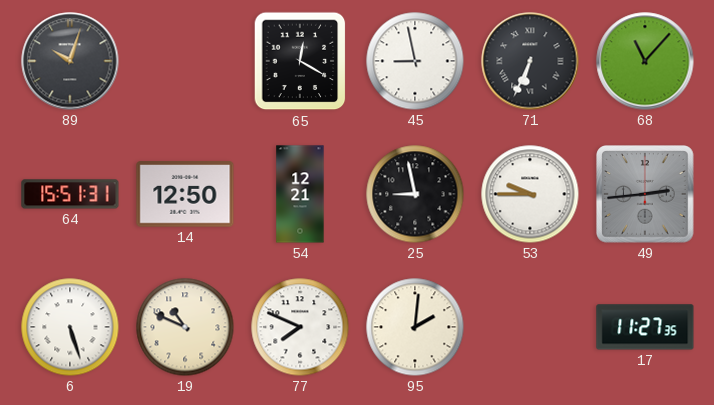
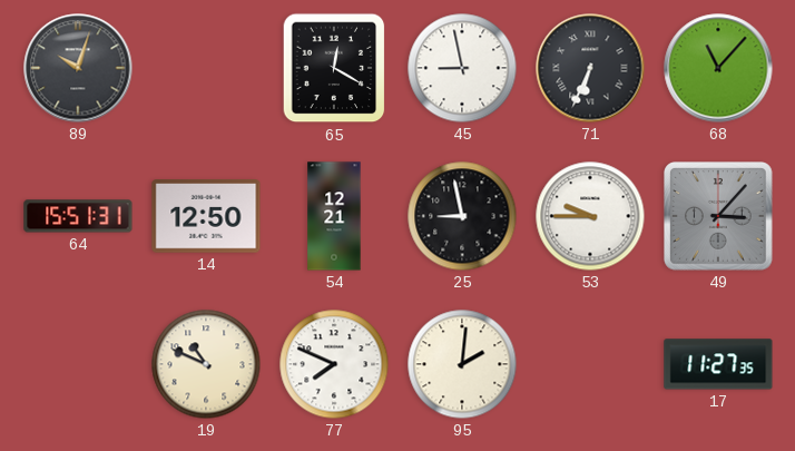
49: 2:44 -> 3:07 (719, 217)
6: 5:27 -> none (70, 327)
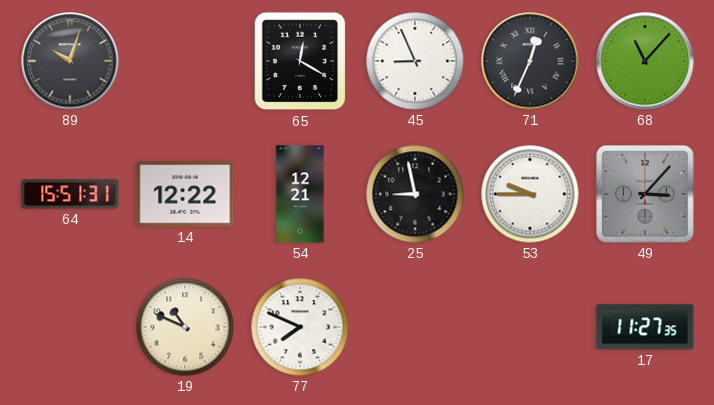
45: 8:58 -> 8:56 (415, 61)
71: 6:34 -> 12:34 (530, 61)
14: 12:50 -> 12:22 (185, 194)
95: 2:01 -> none (462, 364)
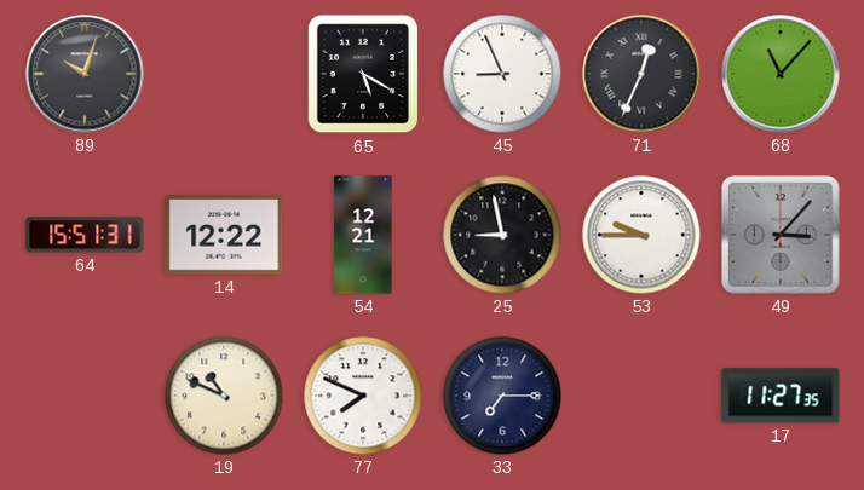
65: 12:20 -> 5:20 (363, 74)
33: none -> 7:15 (502, 396)
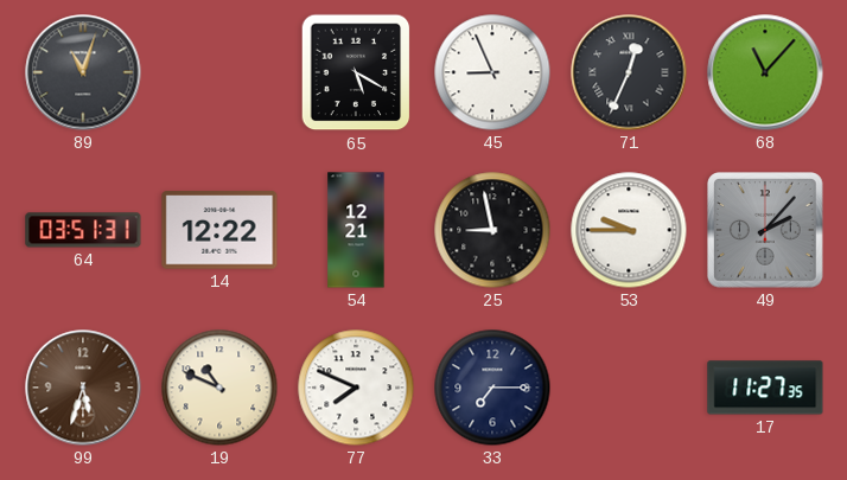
89: 10:03 -> 11:03 (83, 72)
64: 15:51 -> 03:51 (83, 230)
49: 3:07 -> 2:07 (766, 231)
99: none -> 5:33 (83, 388)
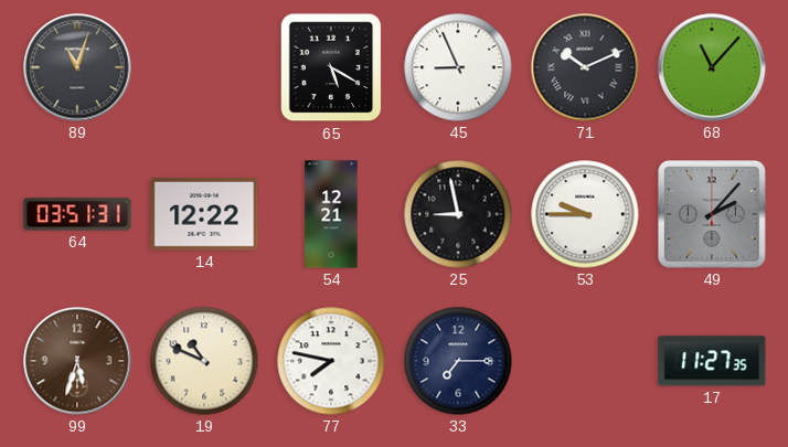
71: 12:34 -> 10:11 (585, 67)
77: 7:49 -> 7:47 (331, 361)
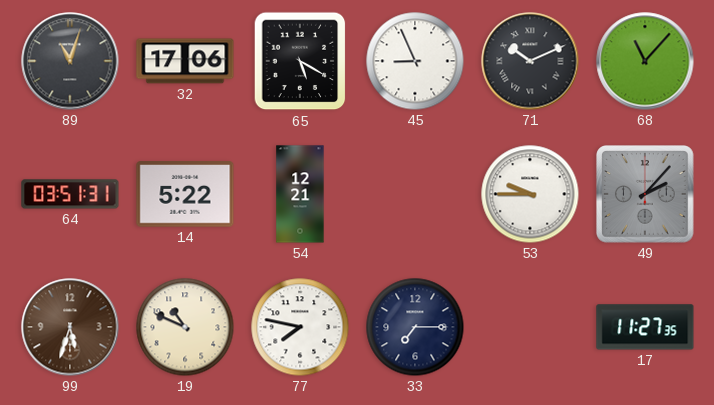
32: none -> 17:06 (185, 61)
14: 12:22 -> 5:22 (185, 194)
25: 8:58 -> none (458, 214)
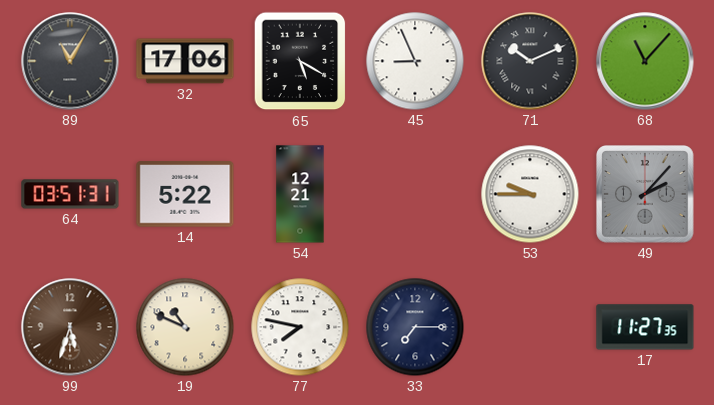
89: 11:03 -> 11:05 (70, 61)
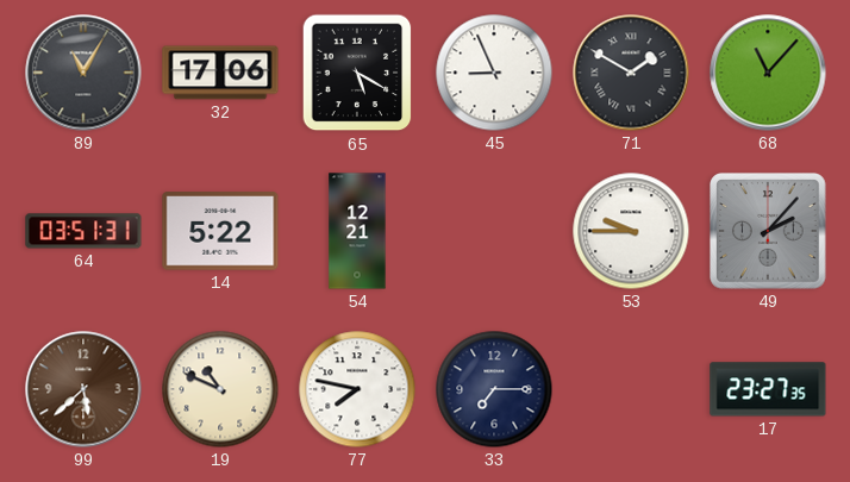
71: 10:11 -> 1:50 (631, 73)
99: 5:33 -> 5:38 (83, 389)
17: 11:27 -> 23:27 (768, 389)
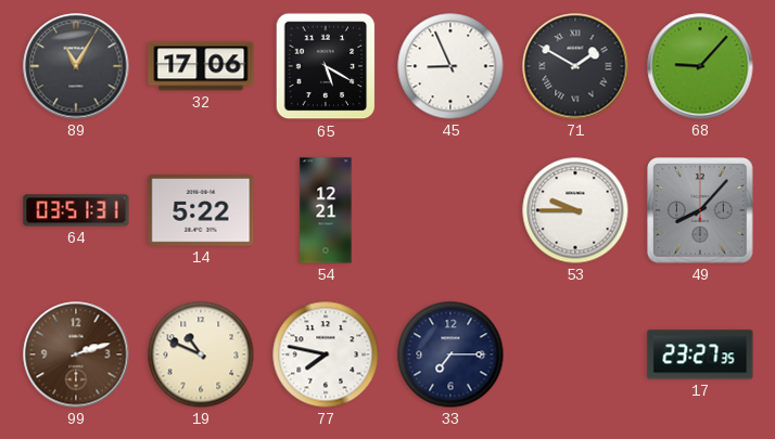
68: 11:07 -> 9:07 (700, 66)
49: 2:07 -> 8:07 (701, 211)
99: 5:38 -> 2:12 (76, 354)
